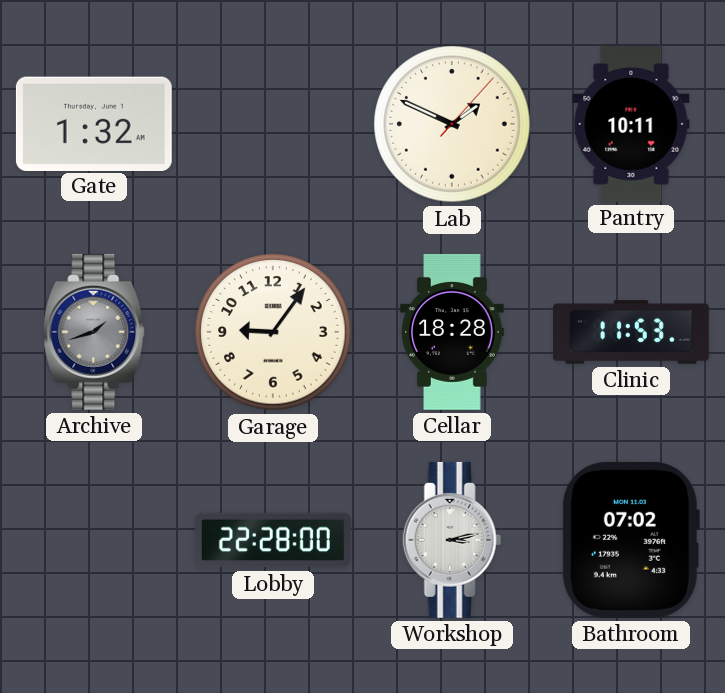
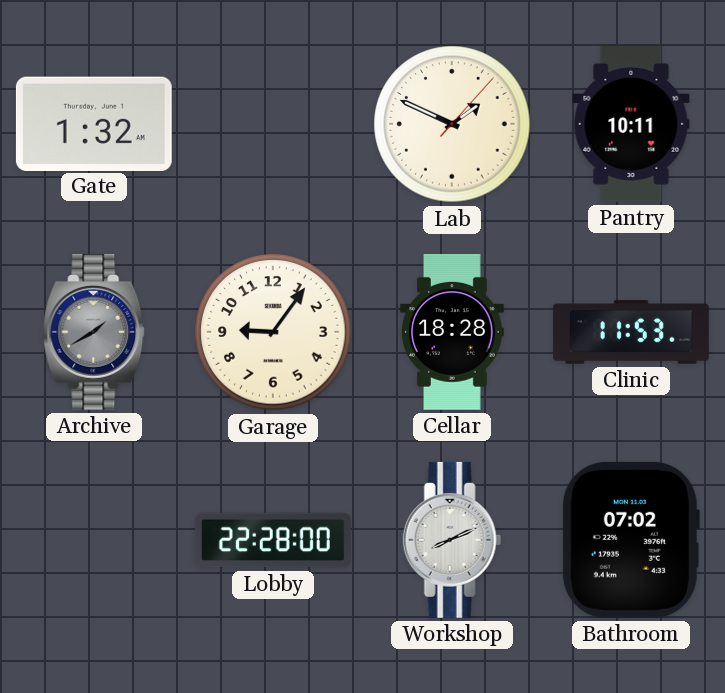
Archive: 1:42 -> 1:40 (95, 332)
Workshop: 3:13 -> 8:11 (452, 540)
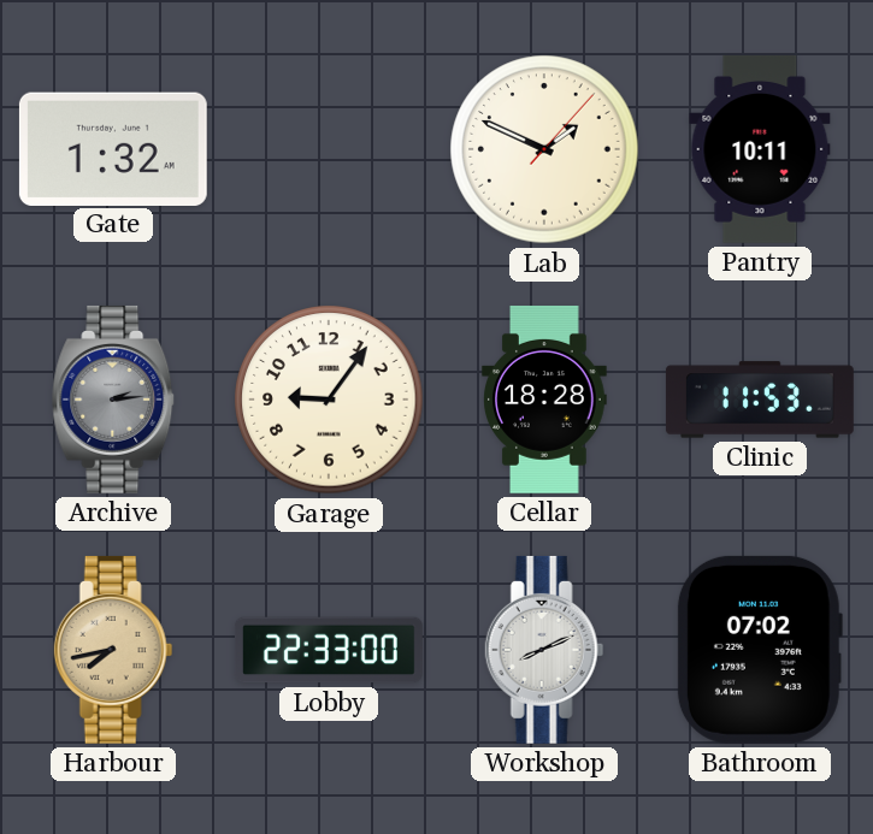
Archive: 1:40 -> 2:14 (114, 400)
Harbour: none -> 7:43 (113, 650)
Lobby: 22:28 -> 22:33 (329, 650)
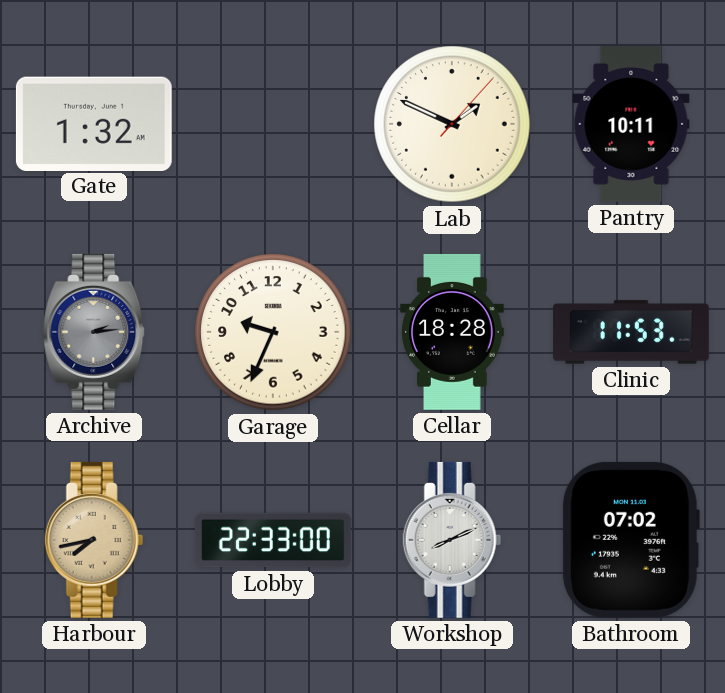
Garage: 9:06 -> 9:34 (273, 332)
